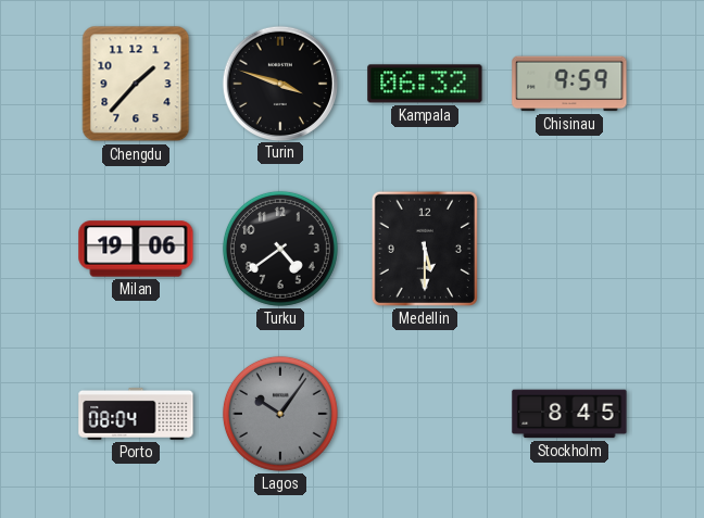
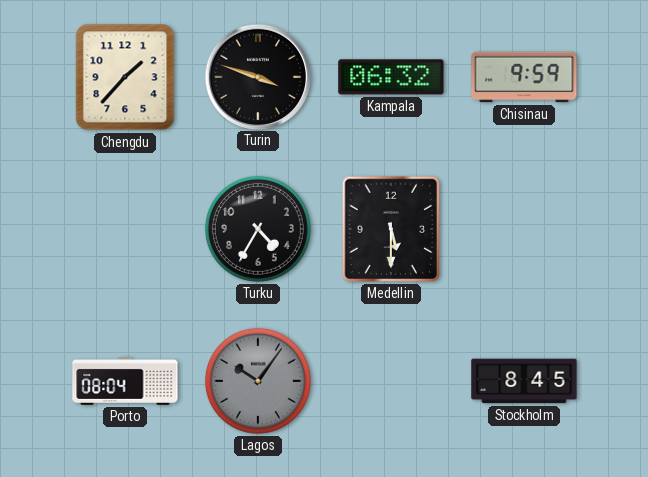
Milan: 19:06 -> none (136, 249)
Turku: 4:39 -> 4:35 (258, 229)
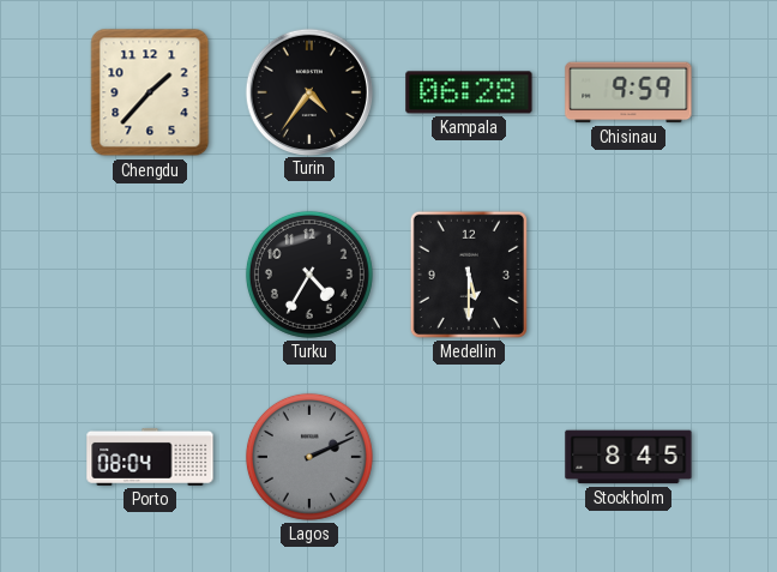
Turin: 3:48 -> 4:36 (308, 91)
Kampala: 06:32 -> 06:28 (469, 92)
Lagos: 10:06 -> 2:11 (309, 457)
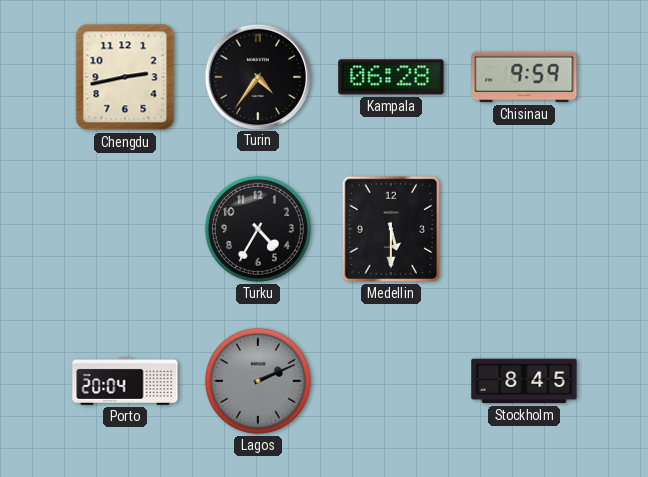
Chengdu: 1:37 -> 2:43 (125, 77)
Porto: 08:04 -> 20:04 (125, 381)
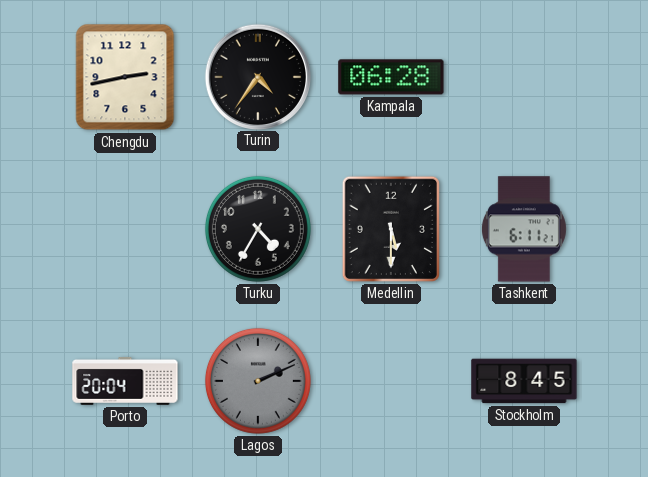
Chisinau: 9:59 -> none (524, 77)
Tashkent: none -> 6:11 (524, 229)
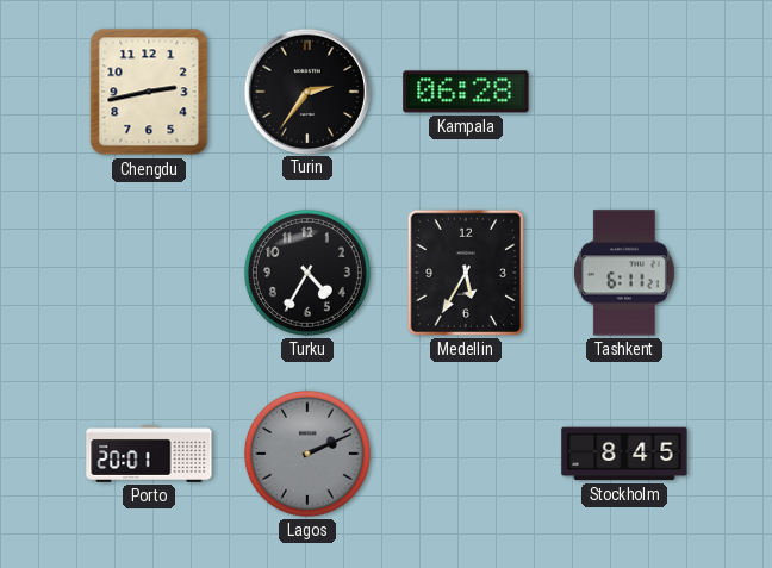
Turin: 4:36 -> 2:36 (306, 90)
Medellin: 5:30 -> 5:35 (466, 273)
Porto: 20:04 -> 20:01 (149, 454)
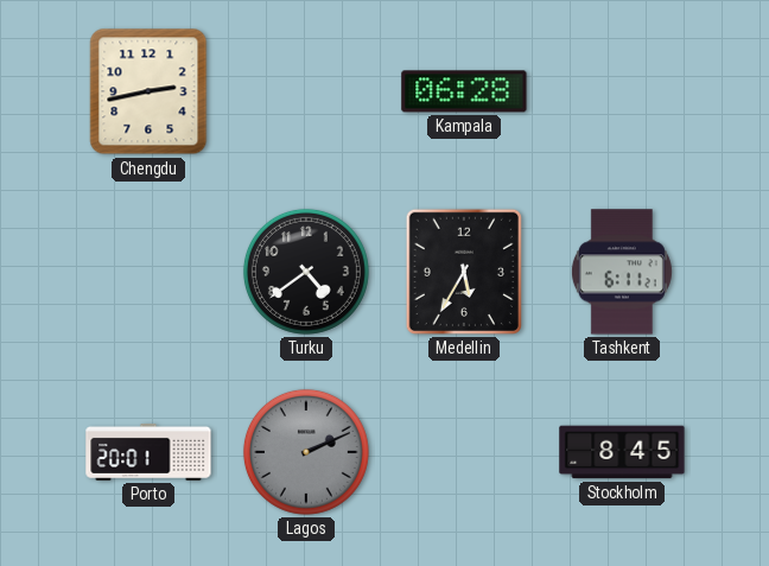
Turin: 2:36 -> none (306, 90)
Turku: 4:35 -> 4:39 (306, 272)
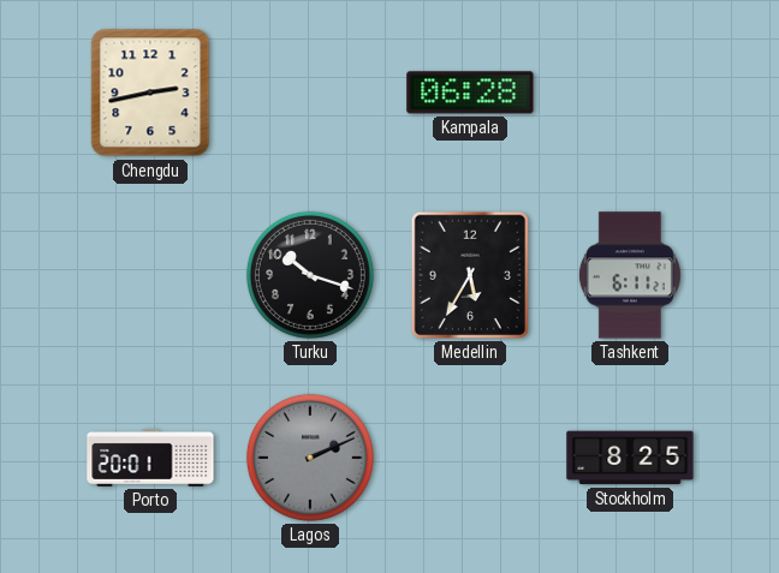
Turku: 4:39 -> 10:18 (310, 275)
Stockholm: 8:45 -> 8:25 (630, 458)
